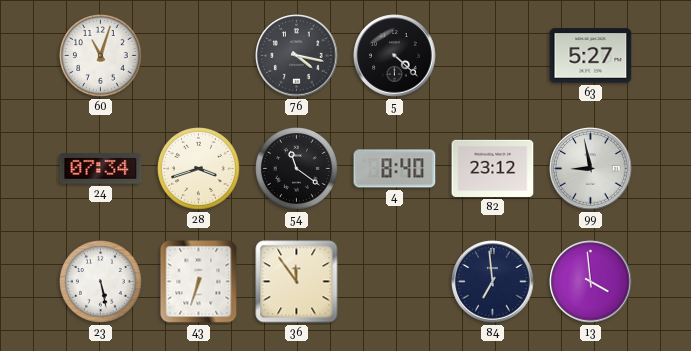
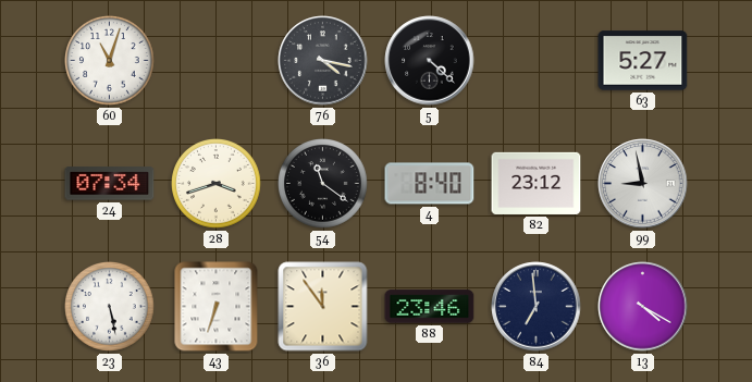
88: none -> 23:46 (430, 307)
13: 3:59 -> 4:20 (643, 307)
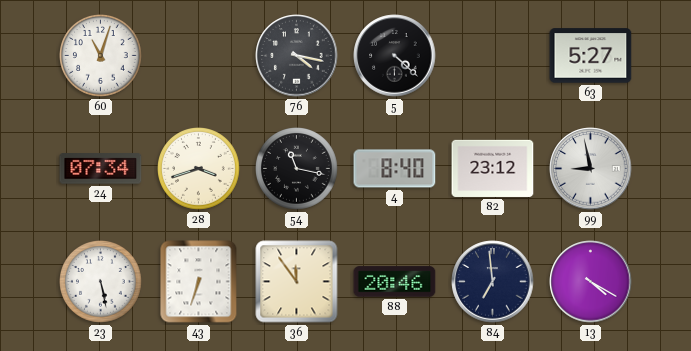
54: 11:21 -> 11:17 (297, 169)
88: 23:46 -> 20:46 (395, 282)
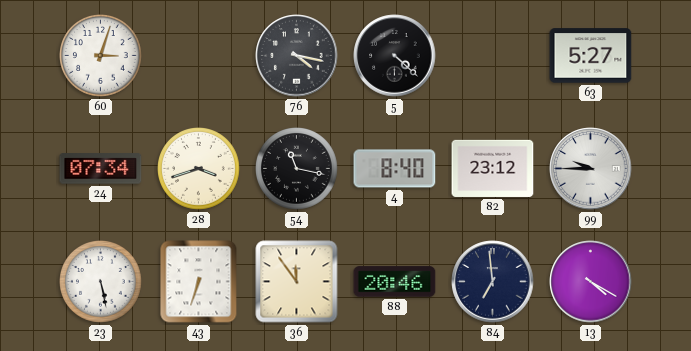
60: 11:03 -> 3:03 (101, 56)
99: 8:58 -> 9:45 (591, 169)
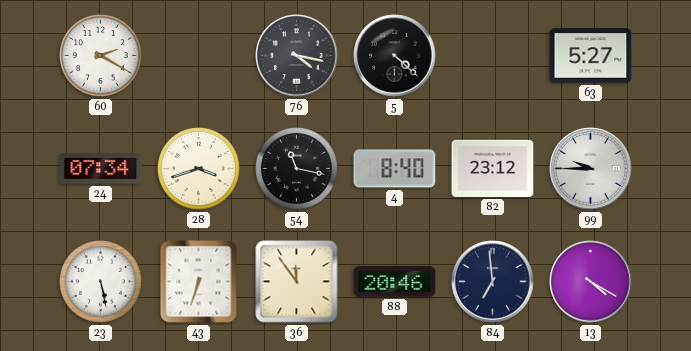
60: 3:03 -> 2:20 (101, 56)
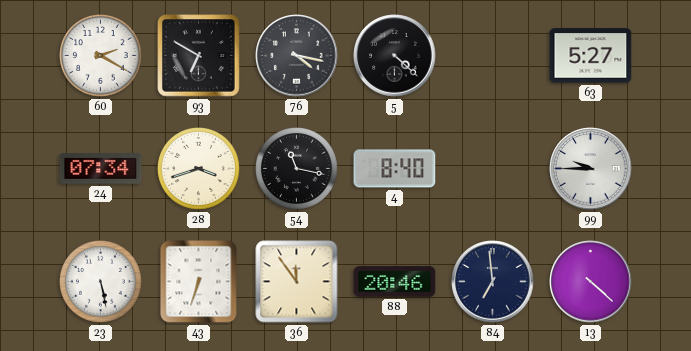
93: none -> 6:50 (199, 56)
82: 23:12 -> none (493, 168)
13: 4:20 -> 4:22 (591, 282)
